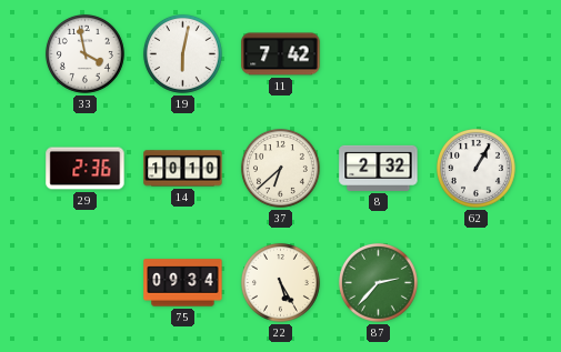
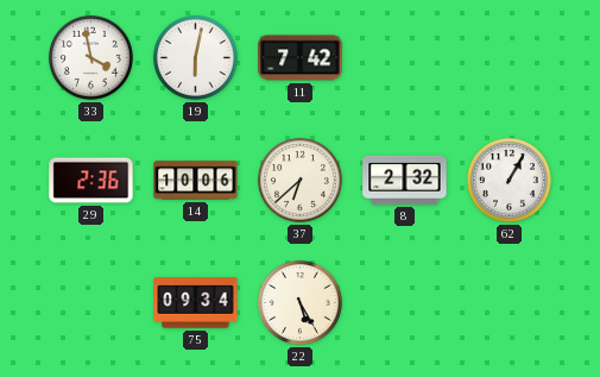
14: 10:10 -> 10:06 (196, 181)
87: 2:37 -> none (378, 282)
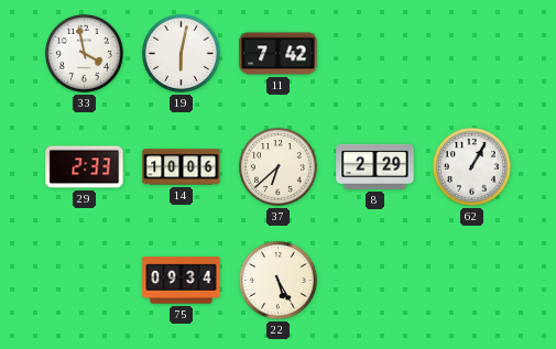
29: 2:36 -> 2:33 (85, 167)
8: 2:32 -> 2:29 (375, 166)
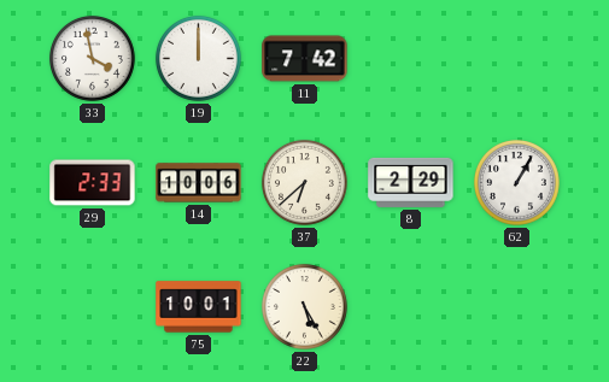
19: 6:02 -> 12:00 (198, 58)
75: 09:34 -> 10:01 (199, 307)
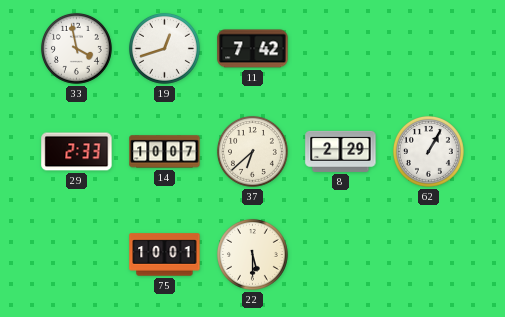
19: 12:00 -> 12:42 (164, 48)
14: 10:06 -> 10:07 (165, 152)
22: 5:25 -> 5:30 (252, 254)
